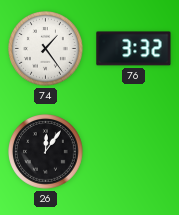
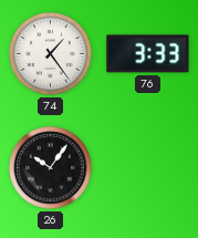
76: 3:32 -> 3:33 (148, 54)
26: 12:06 -> 10:06 (51, 168)
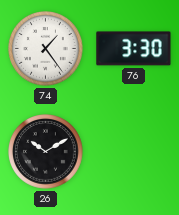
76: 3:33 -> 3:30 (134, 49)
26: 10:06 -> 10:10 (46, 152)
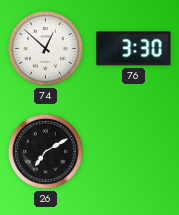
74: 1:24 -> 12:52 (46, 49)
26: 10:10 -> 7:10 (46, 152)
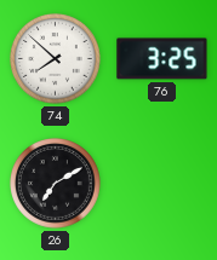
74: 12:52 -> 7:52 (56, 59)
76: 3:30 -> 3:25 (162, 59)
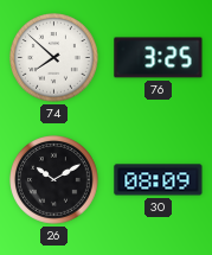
26: 7:10 -> 10:10 (54, 180)
30: none -> 08:09 (159, 180)
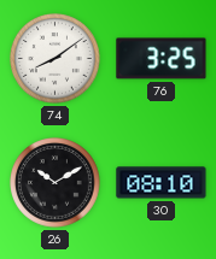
74: 7:52 -> 8:09 (56, 59)
30: 08:09 -> 08:10 (162, 183)
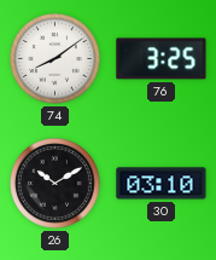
30: 08:10 -> 03:10 (162, 184)
